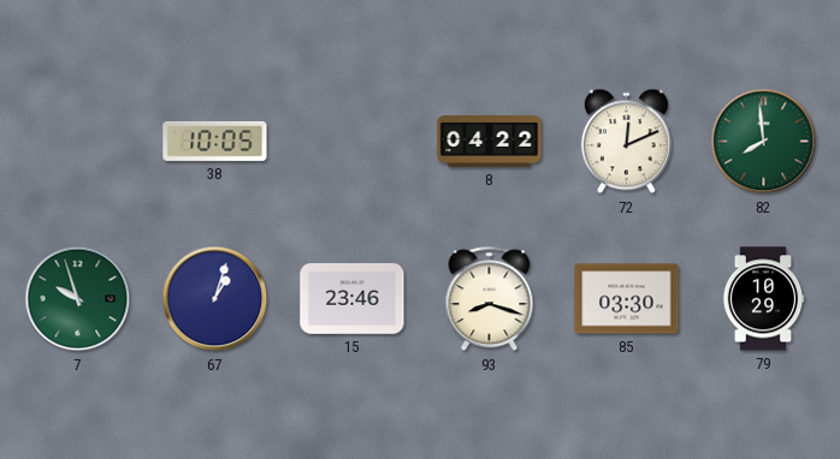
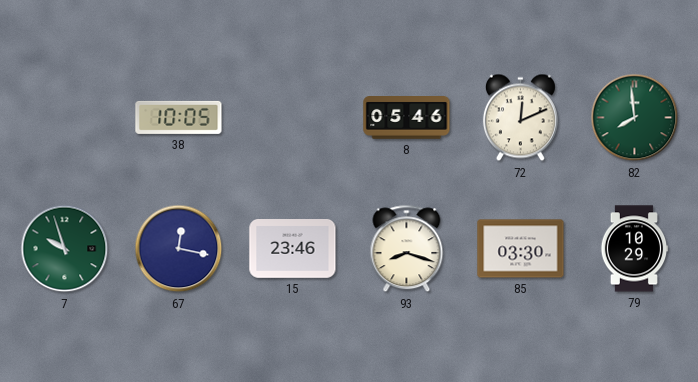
8: 04:22 -> 05:46 (407, 118)
67: 1:03 -> 12:17 (179, 249)
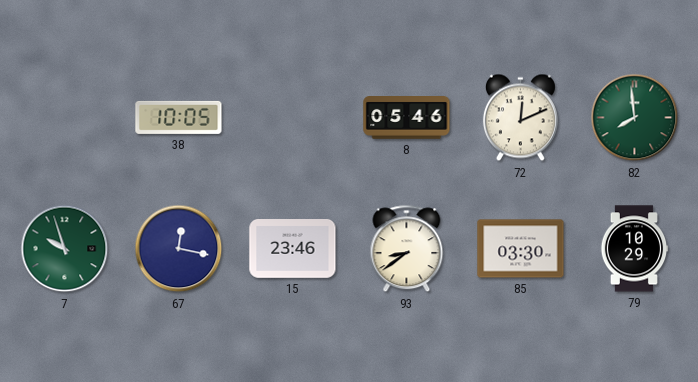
93: 8:18 -> 8:39 (407, 249)
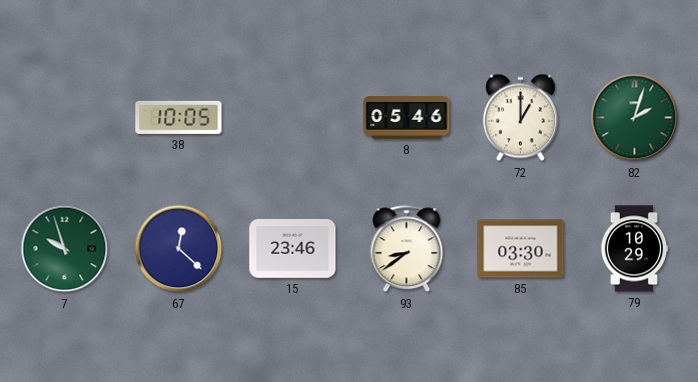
72: 12:11 -> 1:00 (520, 118)
82: 7:59 -> 2:03 (635, 118)
67: 12:17 -> 12:22 (179, 249)
